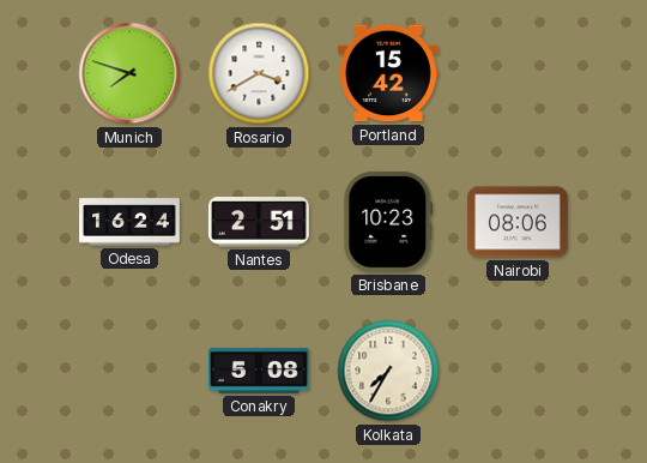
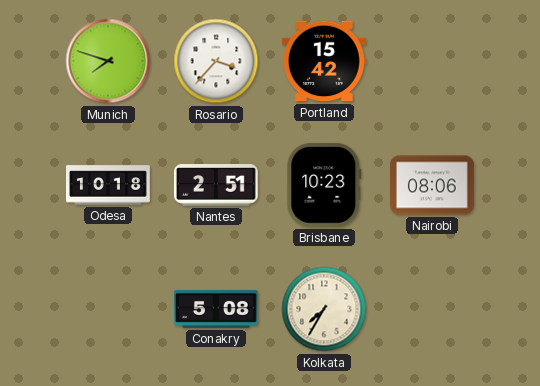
Rosario: 3:40 -> 3:37 (216, 61)
Odesa: 16:24 -> 10:18 (109, 185)
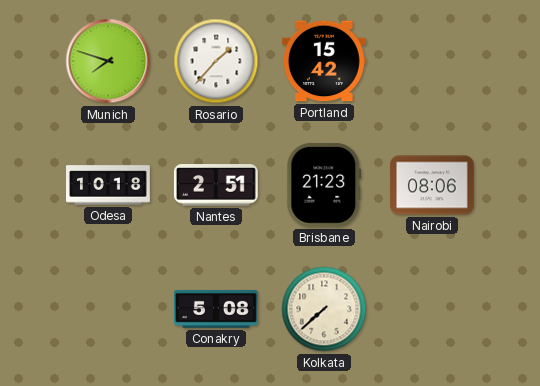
Rosario: 3:37 -> 1:37 (216, 61)
Brisbane: 10:23 -> 21:23 (324, 185)
Kolkata: 7:35 -> 7:38 (324, 309)
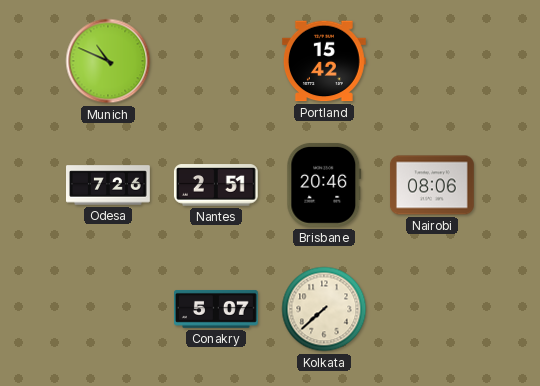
Munich: 7:48 -> 10:49 (108, 61)
Rosario: 1:37 -> none (216, 61)
Odesa: 10:18 -> 7:26 (109, 185)
Brisbane: 21:23 -> 20:46 (324, 185)
Conakry: 5:08 -> 5:07 (217, 309)
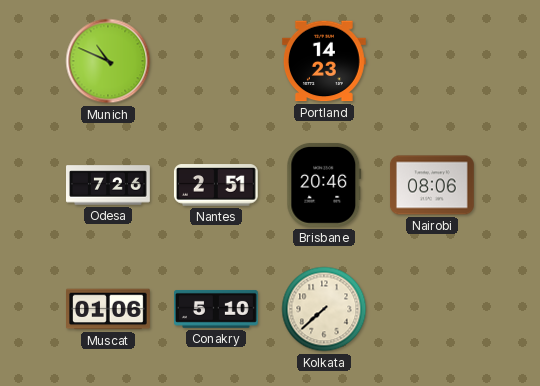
Portland: 15:42 -> 14:23 (324, 61)
Muscat: none -> 01:06 (109, 309)
Conakry: 5:07 -> 5:10 (217, 309)
